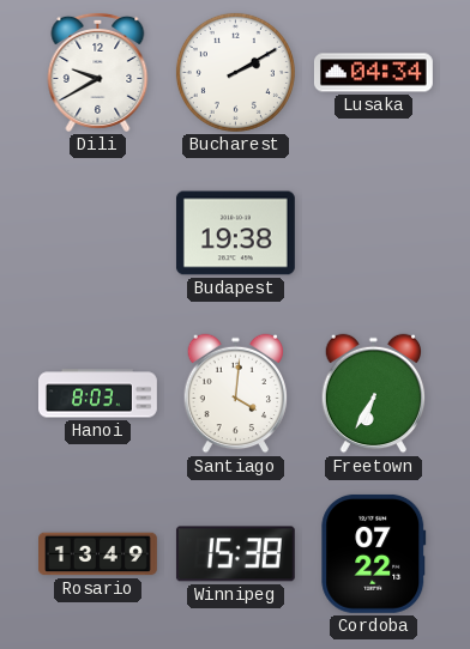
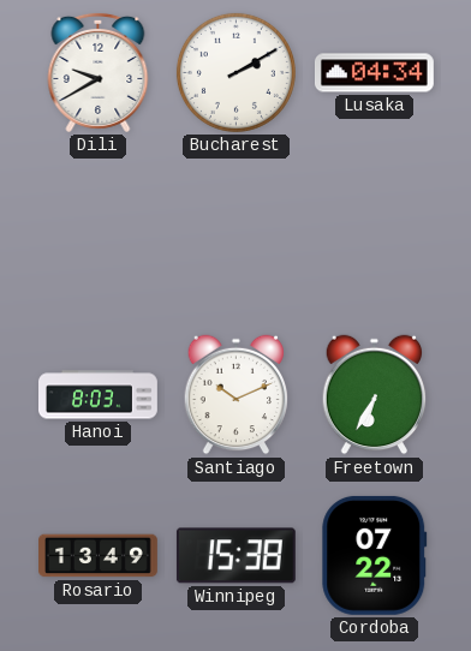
Budapest: 19:38 -> none (235, 233)
Santiago: 4:01 -> 10:11 (237, 395)
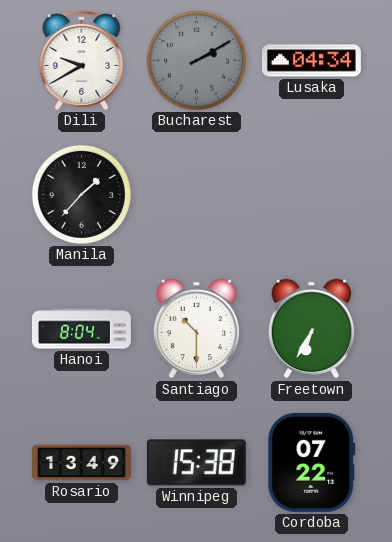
Bucharest dial: white -> grey (196, 60)
Manila: none -> 1:37 (81, 194)
Hanoi: 8:03 -> 8:04 (82, 329)
Santiago: 10:11 -> 10:30 (197, 329)
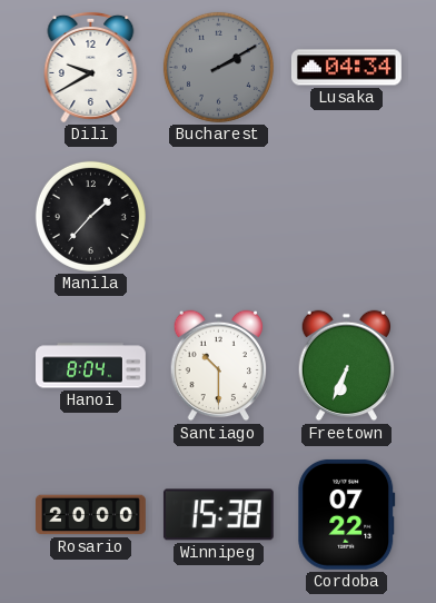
Freetown: 6:35 -> 6:34 (347, 366)
Rosario: 13:49 -> 20:00 (91, 515)
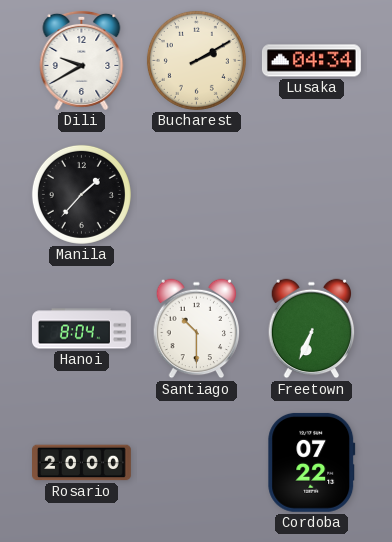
Bucharest dial: grey -> cream (196, 60)
Winnipeg: 15:38 -> none (218, 515)
